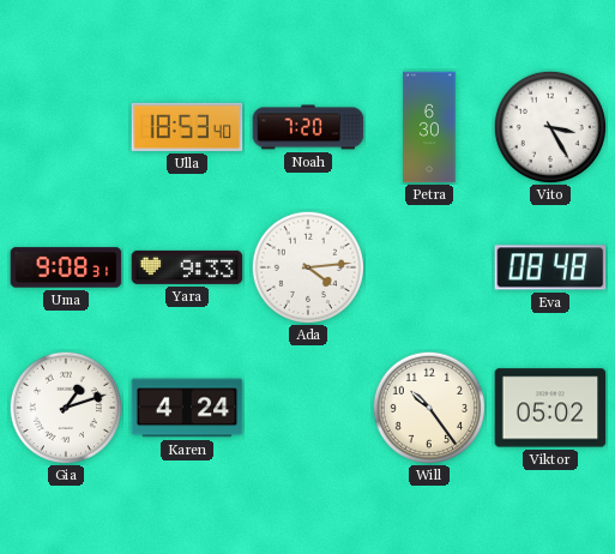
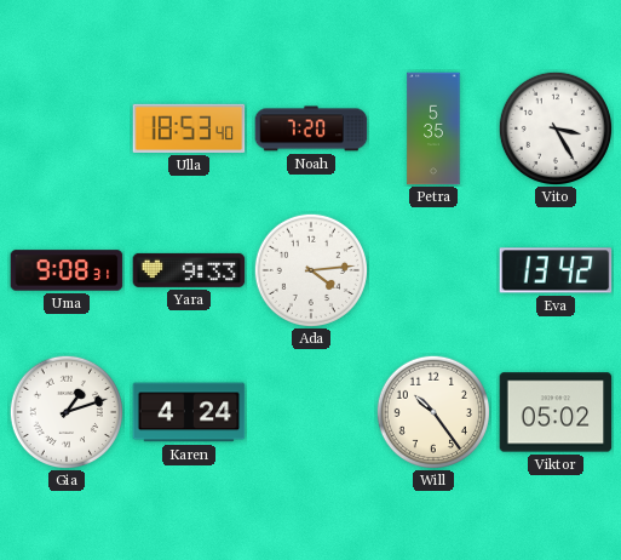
Petra: 6:30 -> 5:35 (433, 128)
Eva: 08:48 -> 13:42 (556, 270)
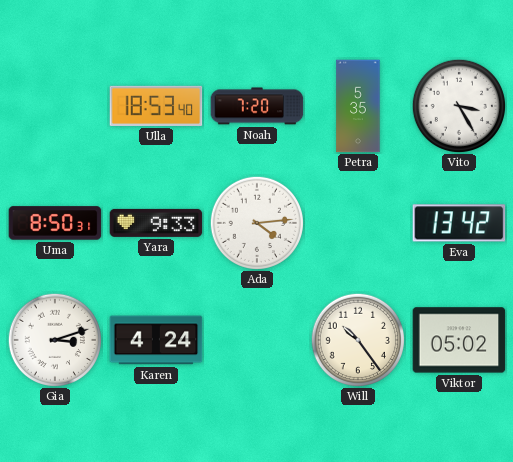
Uma: 9:08 -> 8:50 (55, 223)
Gia: 1:12 -> 3:12 (54, 339)
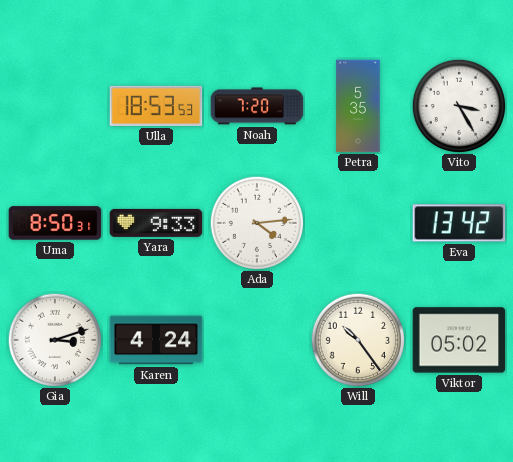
Ulla: 18:53:40 -> 18:53:53 (156, 106)
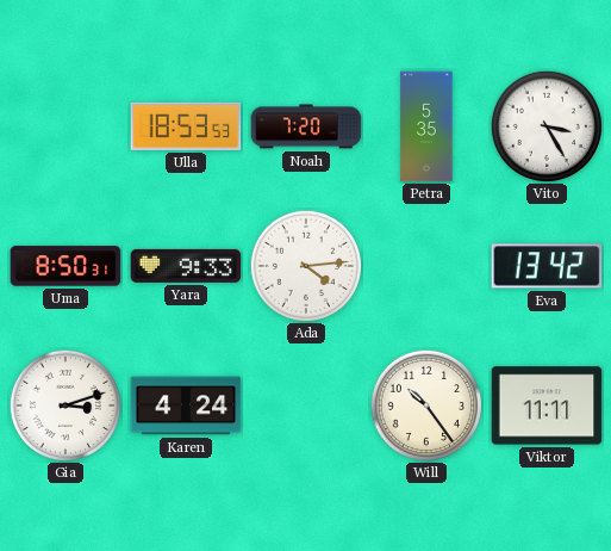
Viktor: 05:02 -> 11:11 (547, 405)
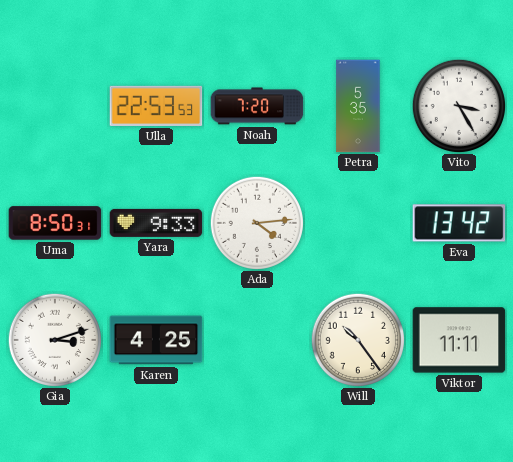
Ulla: 18:53 -> 22:53 (156, 106)
Karen: 4:24 -> 4:25 (156, 340)
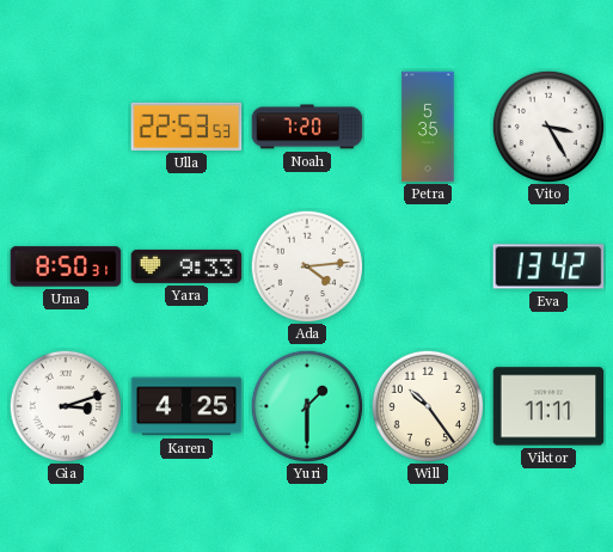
Yuri: none -> 1:30 (306, 405)
